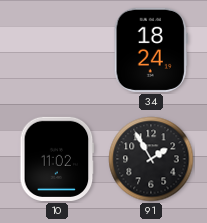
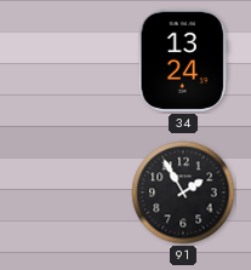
34: 18:24 -> 13:24 (183, 61)
10: 11:02 -> none (57, 159)
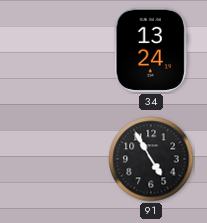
91: 1:55 -> 4:55 (151, 159)
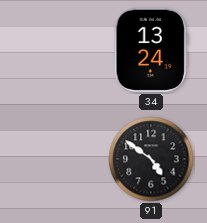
91: 4:55 -> 4:51 (151, 159)
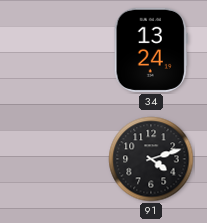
91: 4:51 -> 4:12 (151, 159)
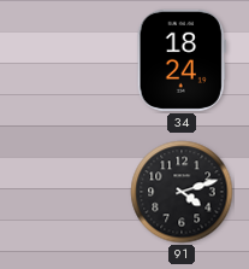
34: 13:24 -> 18:24 (182, 60)
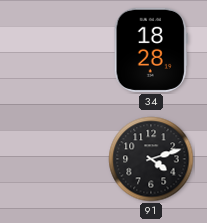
34: 18:24 -> 18:28 (151, 50)
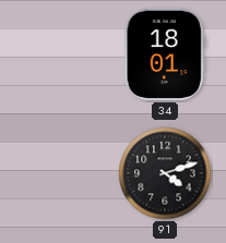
34: 18:28 -> 18:01 (165, 54)
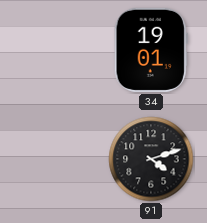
34: 18:01 -> 19:01 (151, 50)
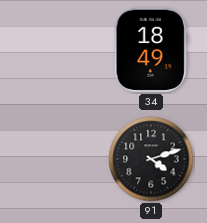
34: 19:01 -> 18:49 (151, 50)
